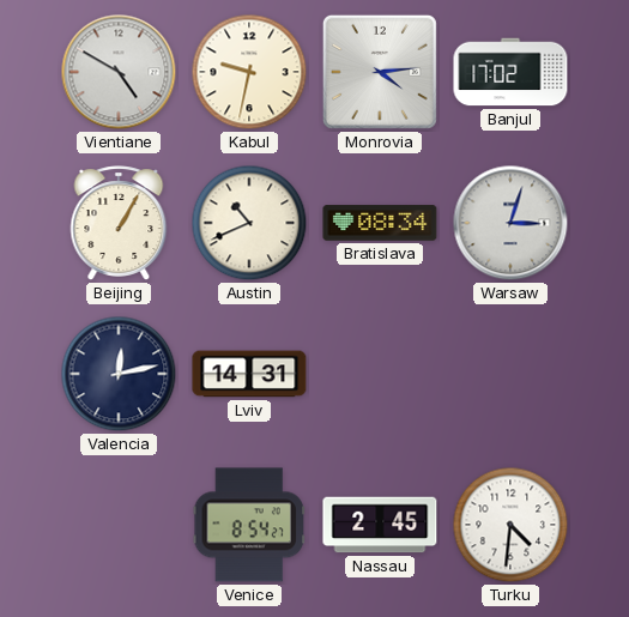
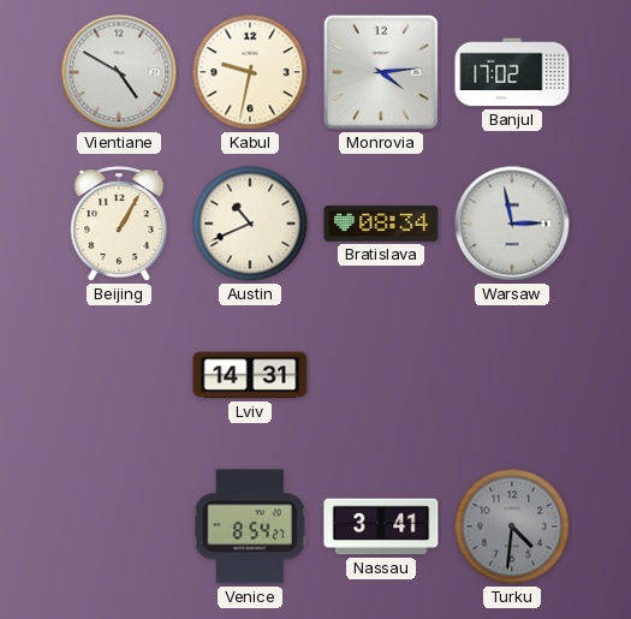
Warsaw: 3:03 -> 2:58 (512, 224)
Valencia: 12:13 -> none (119, 374)
Nassau: 2:45 -> 3:41 (381, 526)
Turku dial: white -> grey (512, 526)
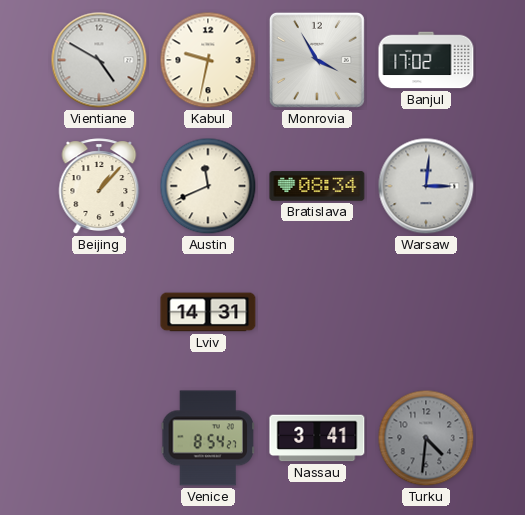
Monrovia: 4:14 -> 3:55 (317, 60)
Beijing: 1:05 -> 1:07 (99, 186)
Austin: 10:41 -> 11:41 (208, 186)
Warsaw: 2:58 -> 3:01 (426, 186)
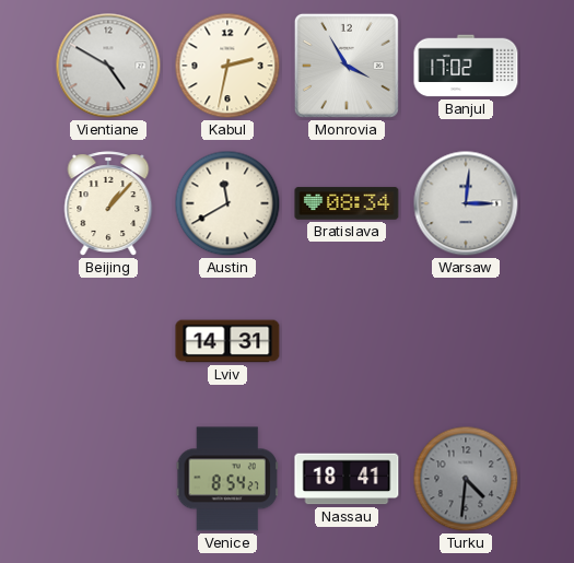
Kabul: 9:32 -> 2:32 (227, 66)
Austin: 11:41 -> 11:40 (227, 203)
Nassau: 3:41 -> 18:41 (347, 479)
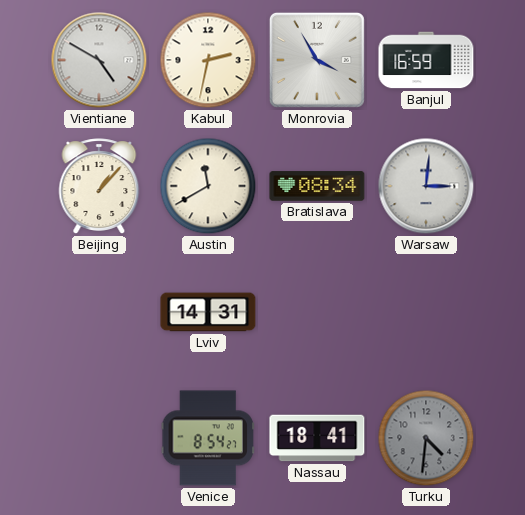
Banjul: 17:02 -> 16:59 (426, 60)
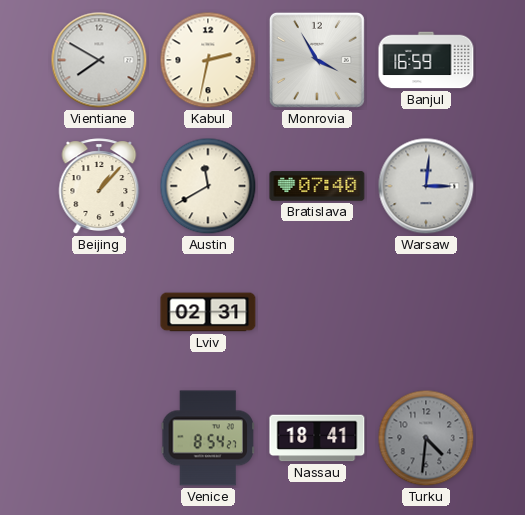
Vientiane: 4:50 -> 7:50 (99, 60)
Bratislava: 08:34 -> 07:40 (317, 186)
Lviv: 14:31 -> 02:31 (208, 312)
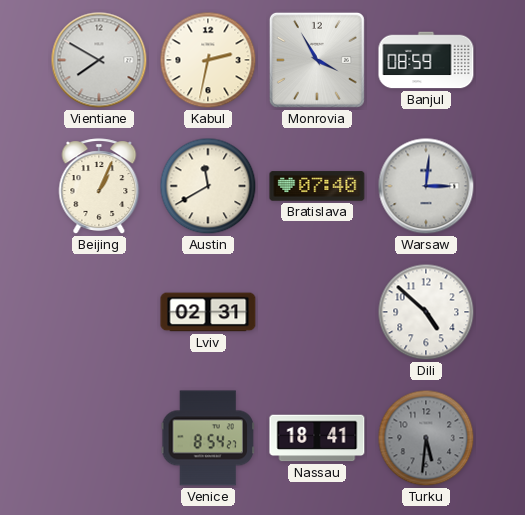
Banjul: 16:59 -> 08:59 (426, 60)
Beijing: 1:07 -> 1:04 (99, 186)
Dili: none -> 4:52 (426, 312)
Turku: 4:31 -> 5:31 (426, 438)
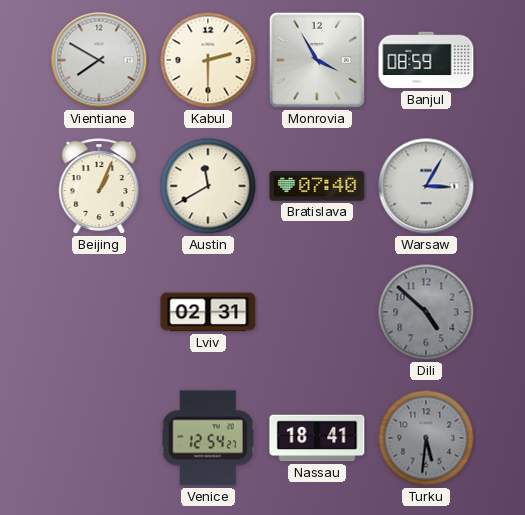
Kabul: 2:32 -> 2:30 (208, 60)
Warsaw: 3:01 -> 3:05 (426, 186)
Dili dial: white -> grey (426, 312)
Venice: 8:54 -> 12:54 (207, 438)
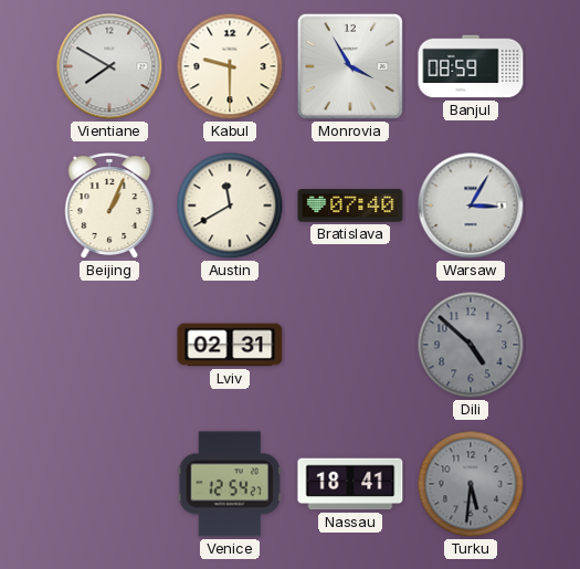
Kabul: 2:30 -> 9:30 (230, 66)
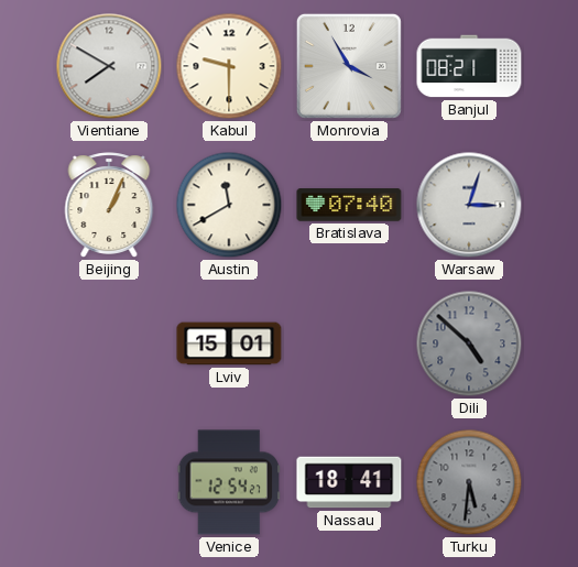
Banjul: 08:59 -> 08:21 (469, 66)
Warsaw: 3:05 -> 3:03 (469, 205)
Lviv: 02:31 -> 15:01 (229, 344)
